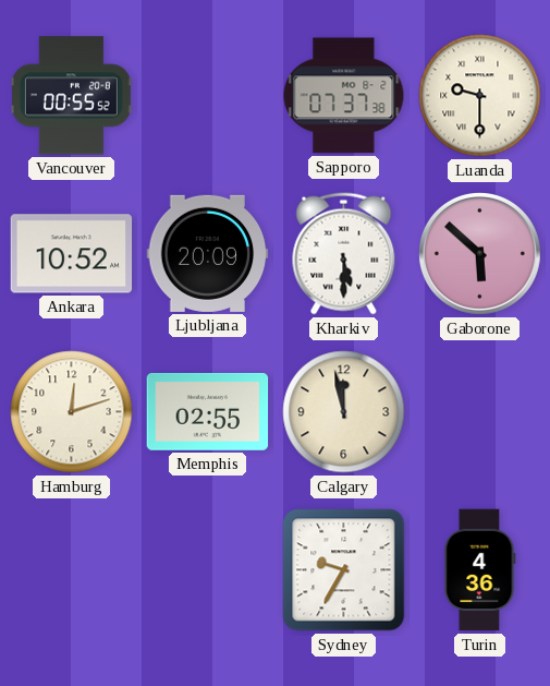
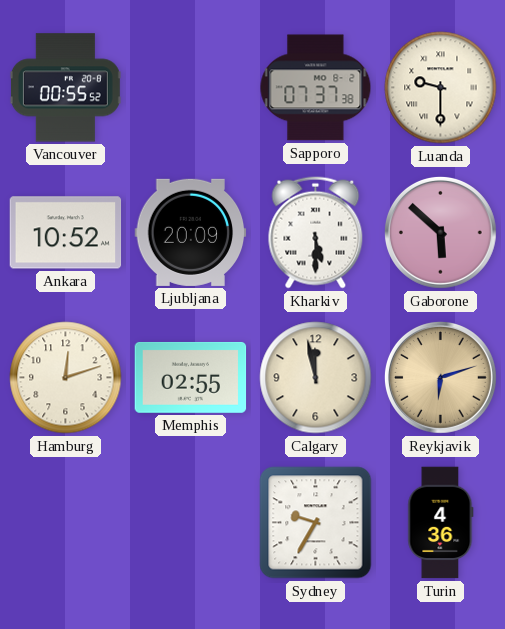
Reykjavik: none -> 6:12 (440, 377)
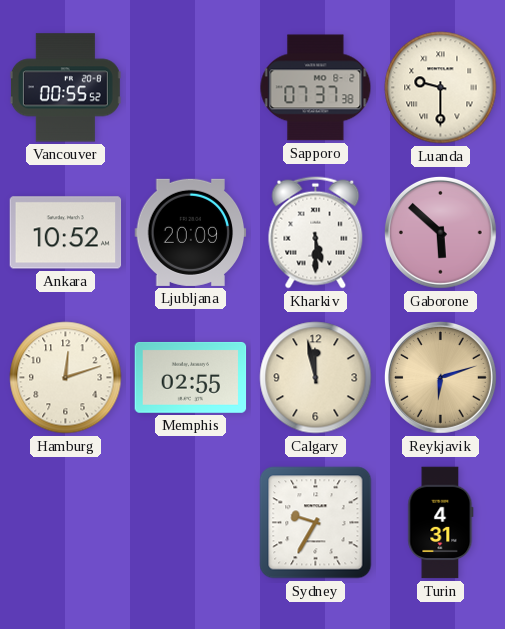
Turin: 4:36 -> 4:31 (441, 523)
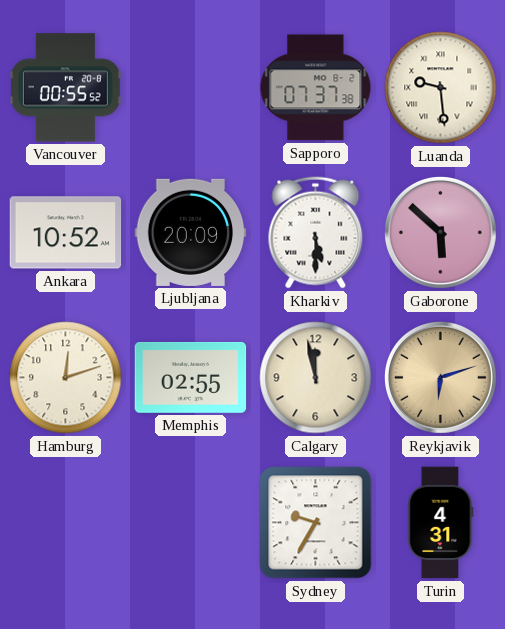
Luanda: 9:30 -> 9:29 (441, 88)
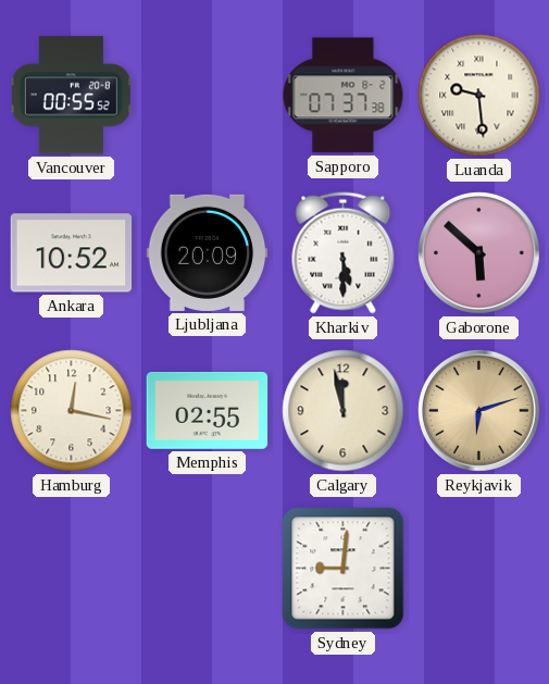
Hamburg: 12:12 -> 12:17 (72, 411)
Sydney: 9:35 -> 9:01 (344, 569)
Turin: 4:31 -> none (441, 523)
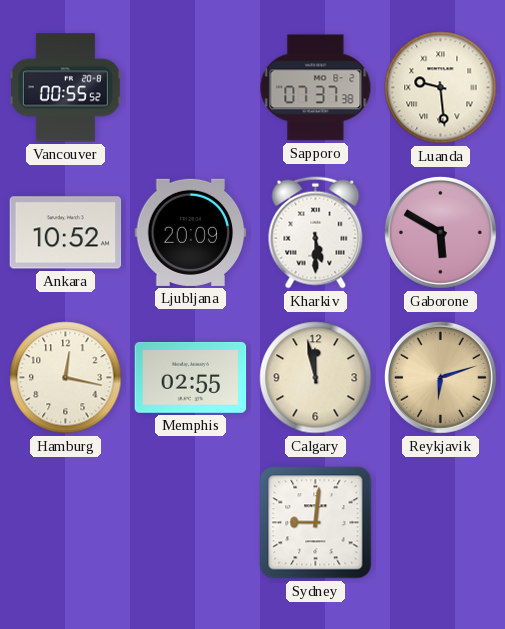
Gaborone: 5:52 -> 5:50 (440, 232)
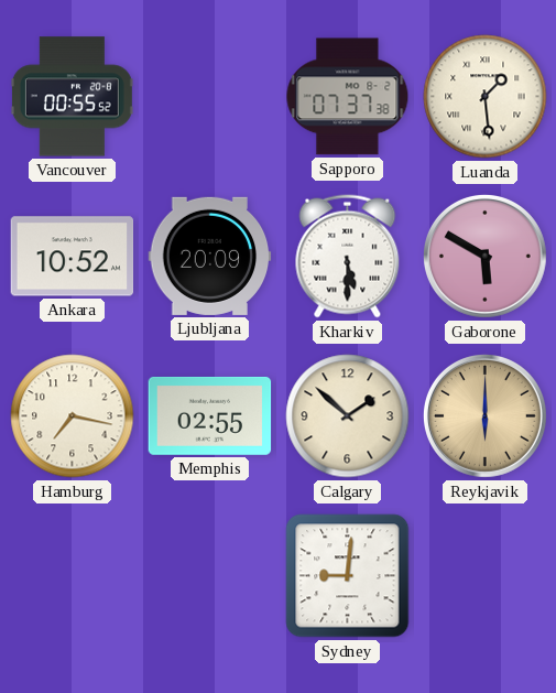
Luanda: 9:29 -> 1:29 (486, 97)
Hamburg: 12:17 -> 7:17 (73, 416)
Calgary: 11:58 -> 1:52 (348, 416)
Reykjavik: 6:12 -> 6:00 (484, 415)
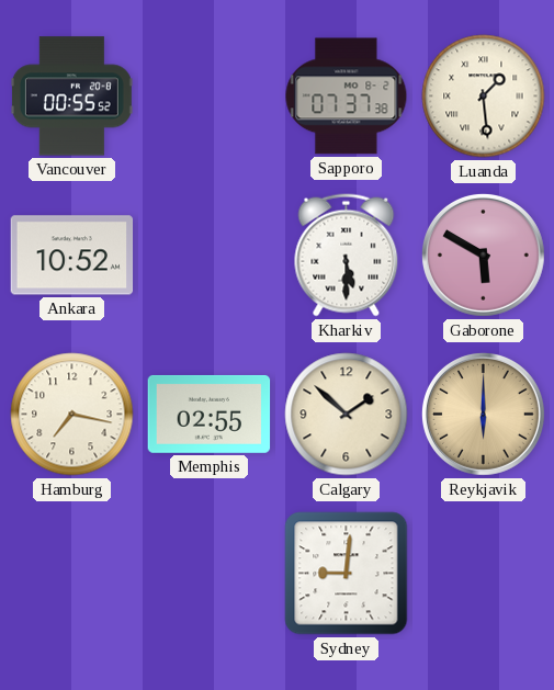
Ljubljana: 20:09 -> none (210, 256)
